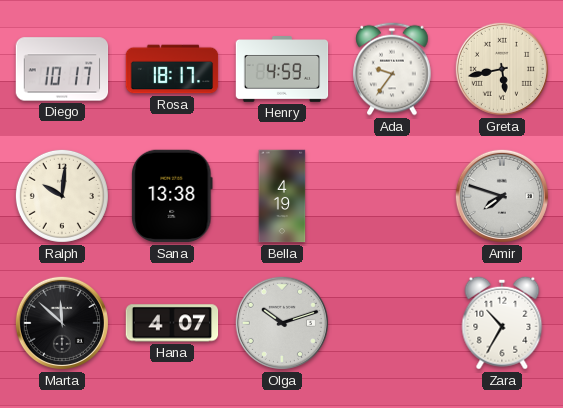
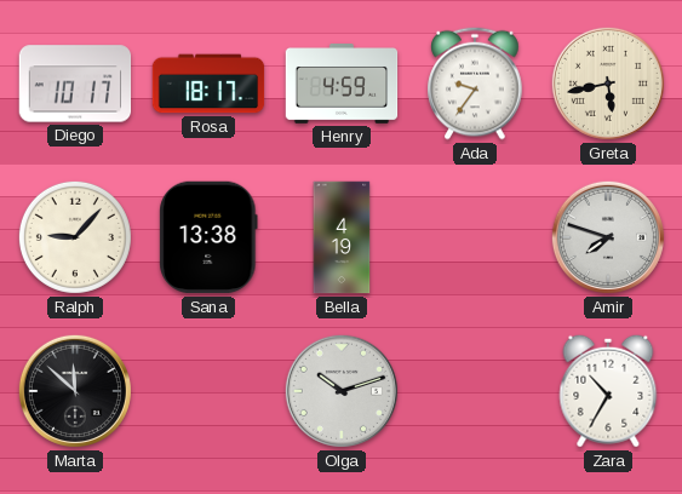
Ralph: 10:01 -> 9:07 (75, 237)
Hana: 4:07 -> none (172, 323)
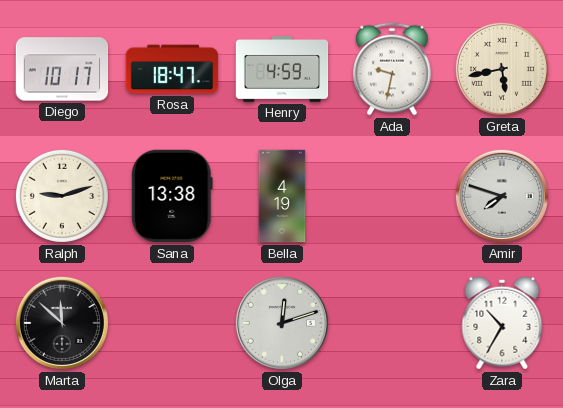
Rosa: 18:17 -> 18:47 (172, 69)
Ada: 9:36 -> 9:32 (392, 69)
Ralph: 9:07 -> 9:12 (62, 196)
Olga: 10:12 -> 12:12 (282, 323)
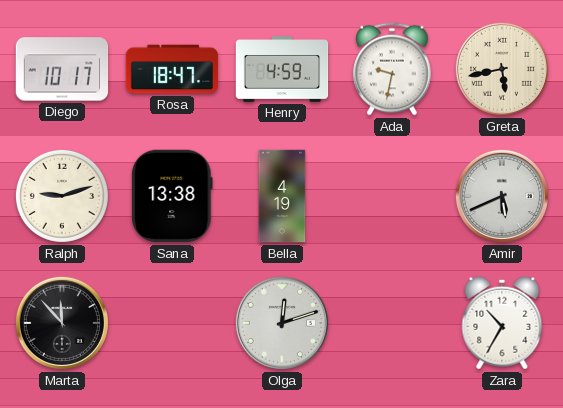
Amir: 7:48 -> 5:41 (502, 196)
Marta: 11:52 -> 11:53 (62, 323)
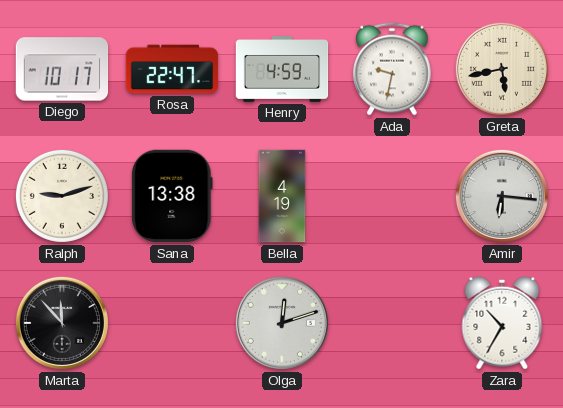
Rosa: 18:47 -> 22:47 (172, 69)
Amir: 5:41 -> 6:16 (502, 196)
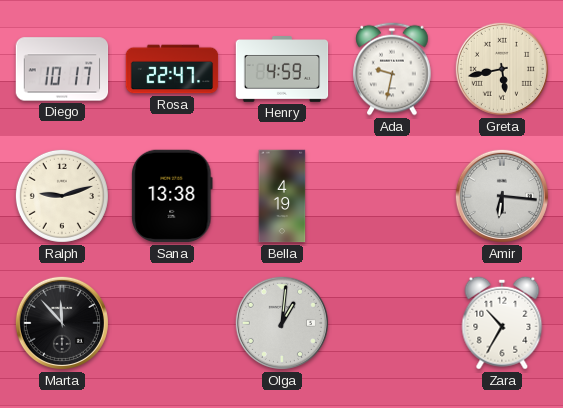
Olga: 12:12 -> 1:01 (282, 323)
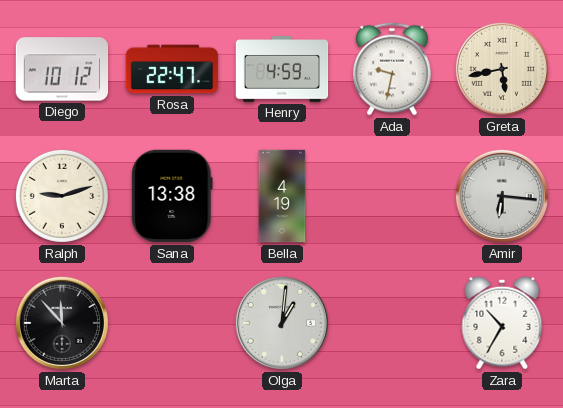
Diego: 10:17 -> 10:12 (62, 69)
